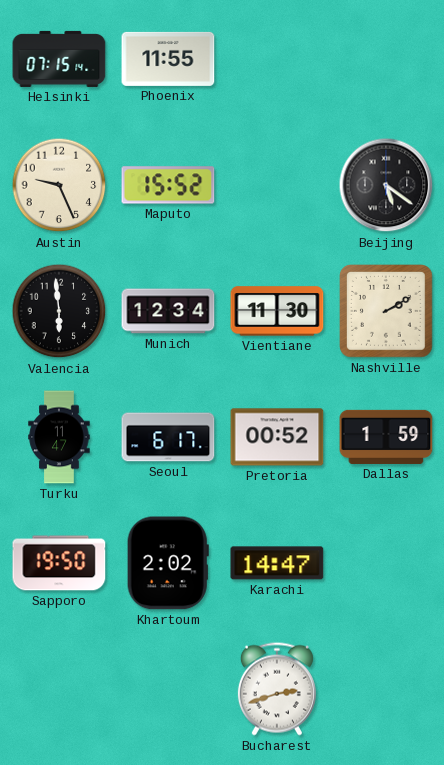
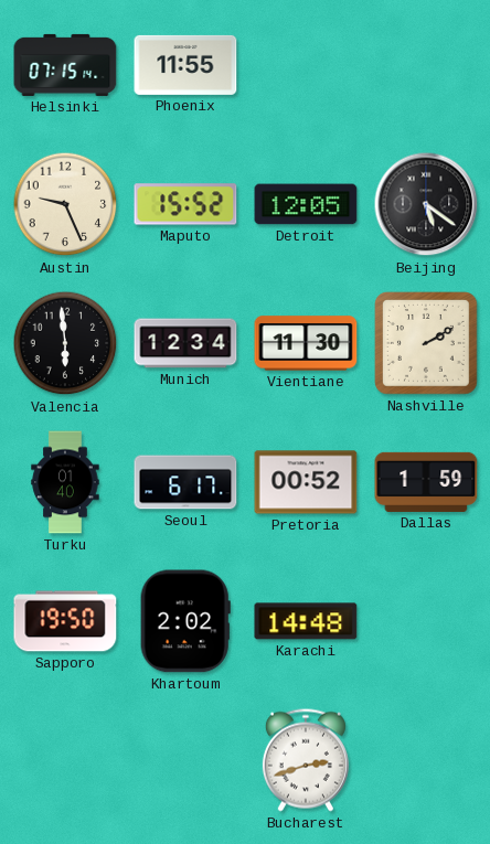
Detroit: none -> 12:05 (306, 204)
Turku: 11:47 -> 01:40 (65, 482)
Karachi: 14:47 -> 14:48 (306, 621)
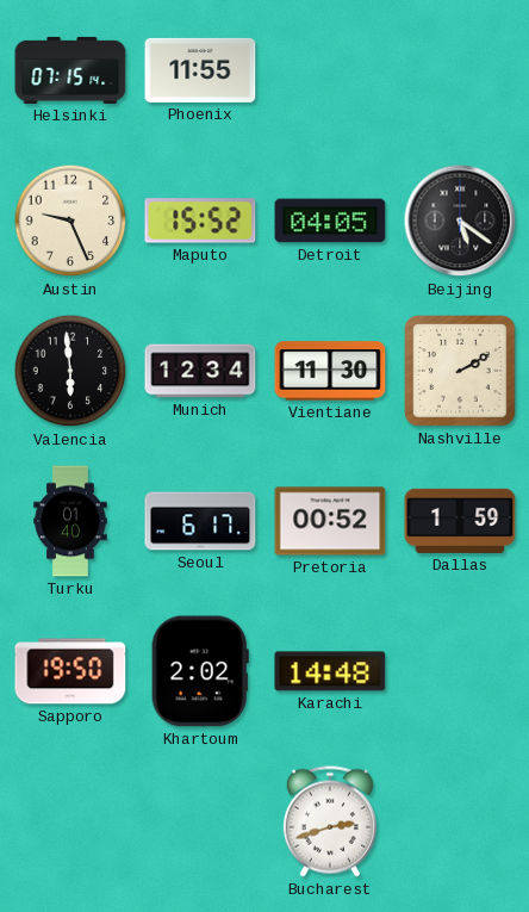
Detroit: 12:05 -> 04:05 (330, 221)
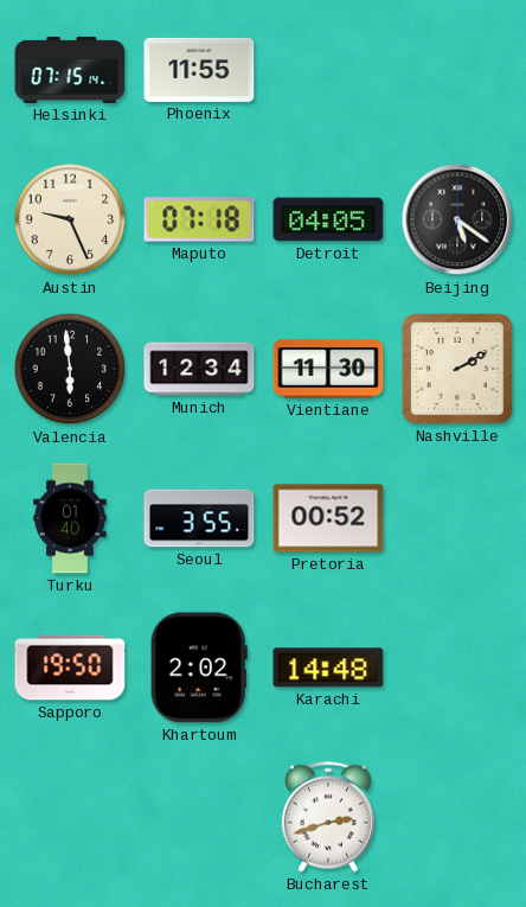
Maputo: 15:52 -> 07:18 (199, 219)
Seoul: 6:17 -> 3:55 (199, 518)
Dallas: 1:59 -> none (460, 521)
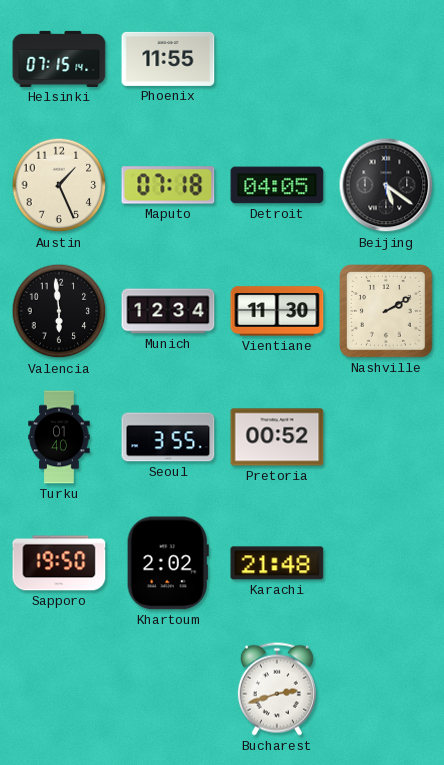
Austin: 9:26 -> 1:26 (59, 185)
Karachi: 14:48 -> 21:48 (277, 563)
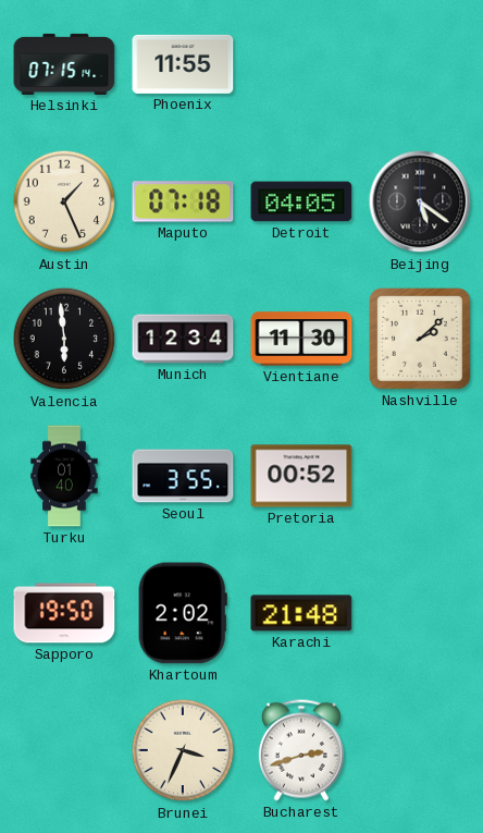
Nashville: 2:10 -> 2:08 (421, 340)
Brunei: none -> 3:34 (183, 750)
